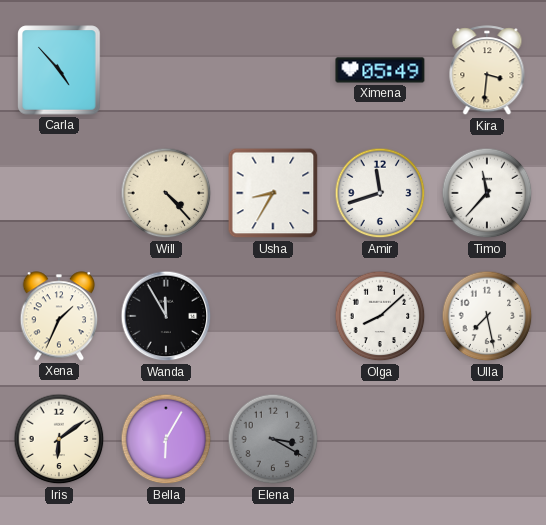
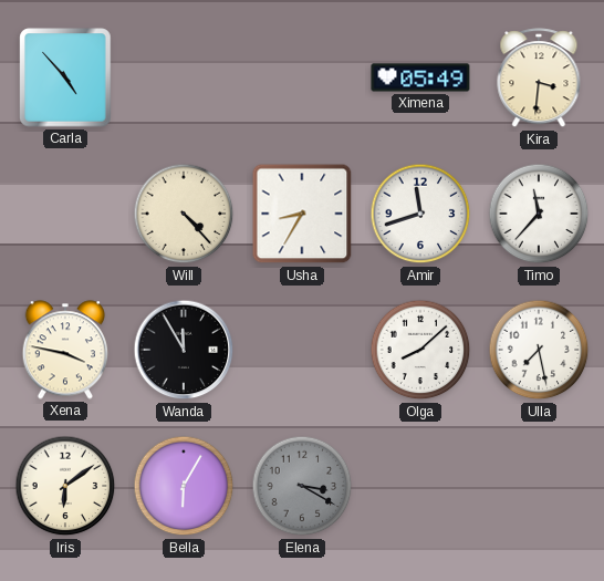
Xena: 1:34 -> 3:47 (65, 350)
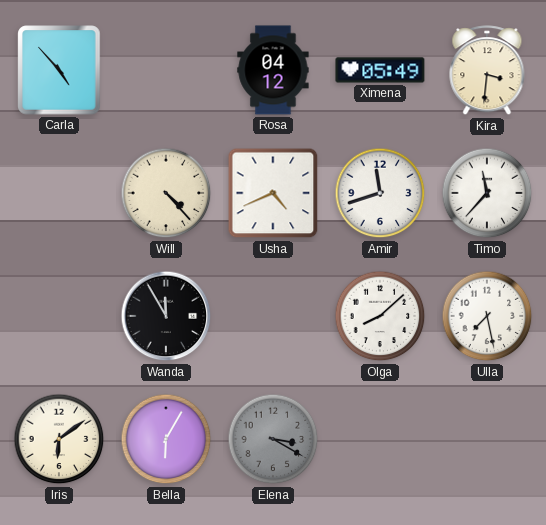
Rosa: none -> 04:12 (273, 70)
Usha: 8:35 -> 4:41 (273, 193)
Xena: 3:47 -> none (65, 350)
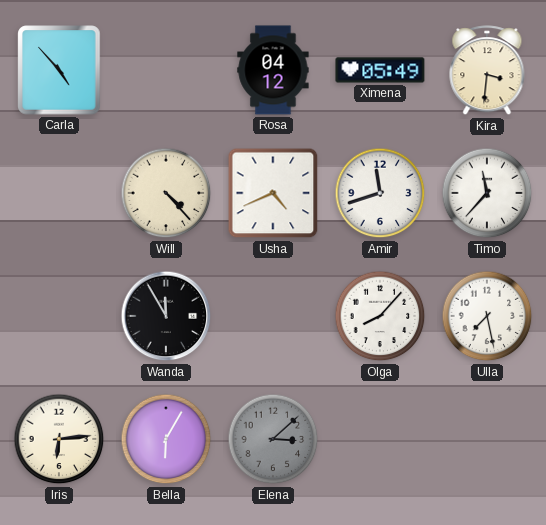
Olga: 8:08 -> 8:07 (380, 316)
Iris: 6:09 -> 6:14 (59, 439)
Elena: 3:20 -> 3:08 (273, 439)
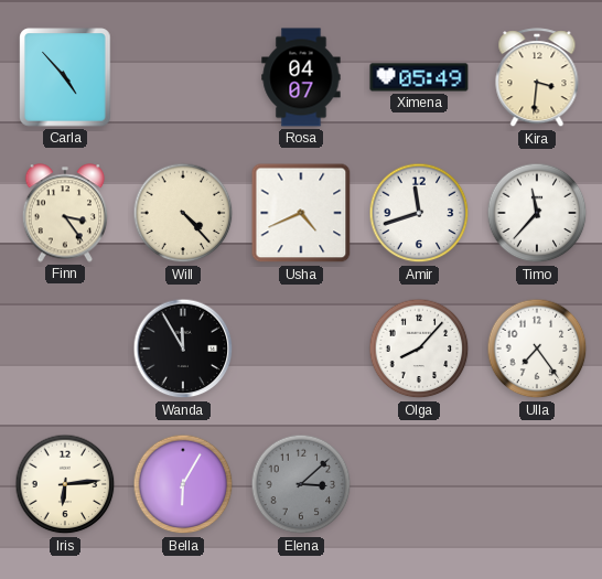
Rosa: 04:12 -> 04:07 (301, 77)
Finn: none -> 3:24 (65, 213)
Ulla: 7:28 -> 7:24 (537, 349)
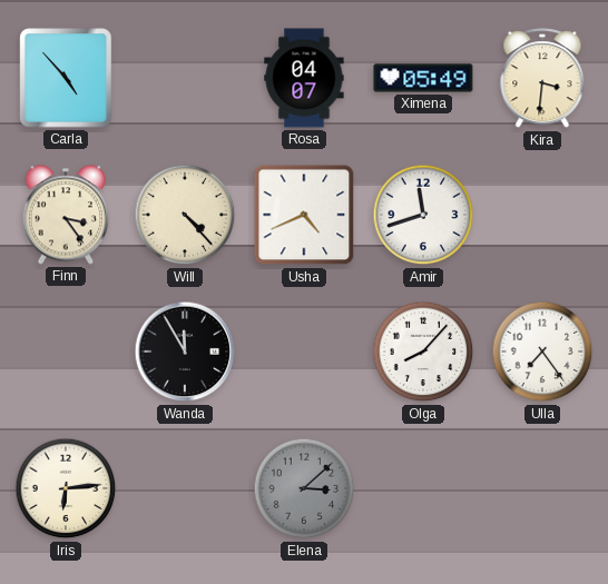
Timo: 11:37 -> none (537, 213)
Bella: 6:05 -> none (183, 484)
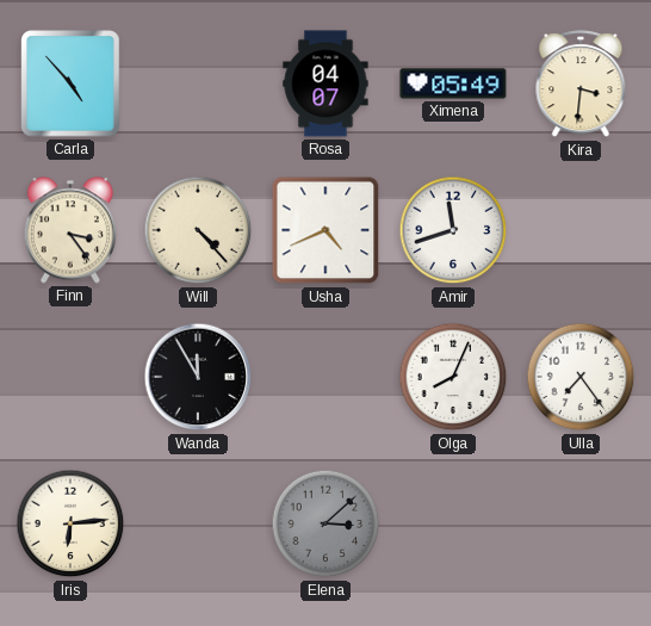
Olga: 8:07 -> 8:04 (453, 377)
